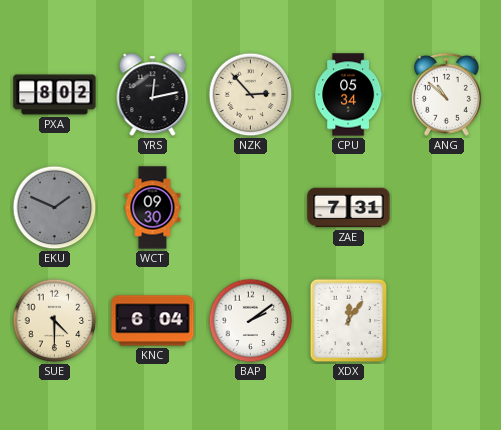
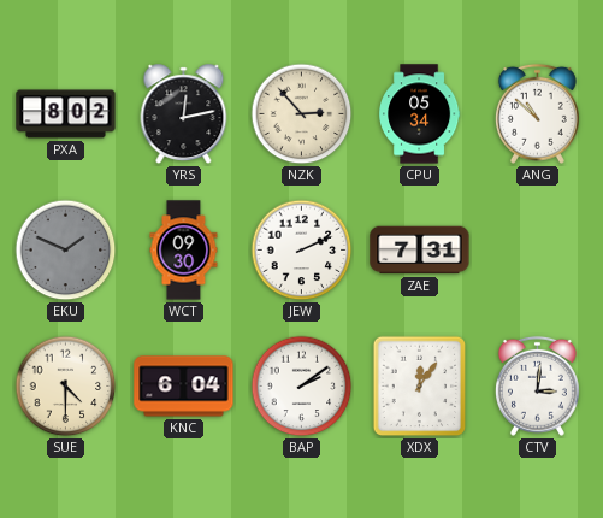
JEW: none -> 2:11 (302, 251)
CTV: none -> 3:01 (537, 385)
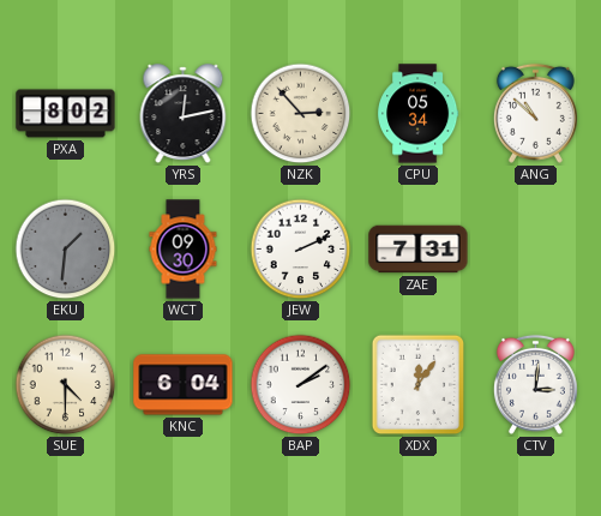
EKU: 1:49 -> 1:31 (66, 250)
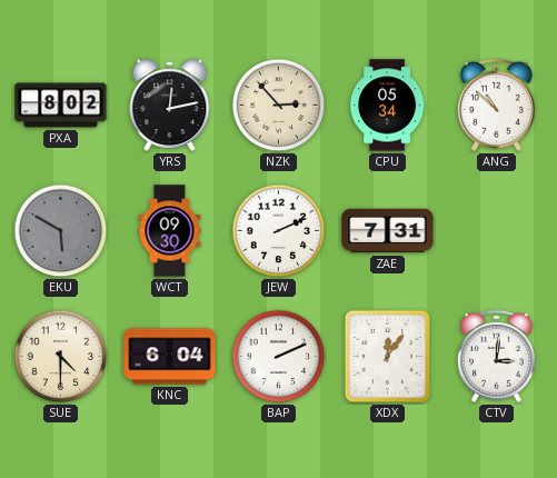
EKU: 1:31 -> 5:50 (61, 231)
BAP: 2:09 -> 2:11 (279, 357)
